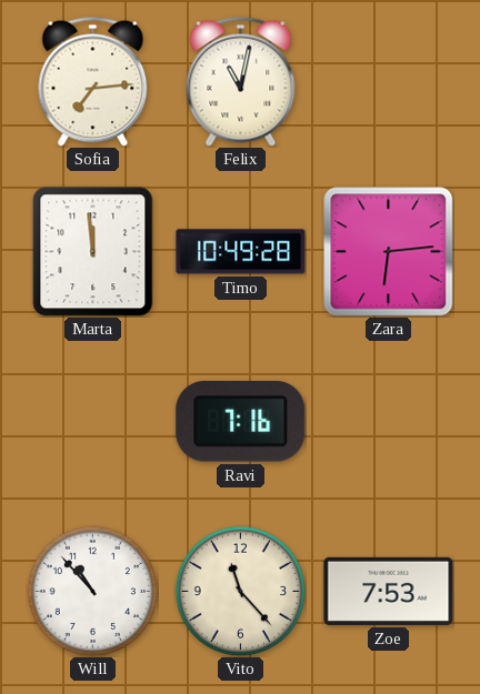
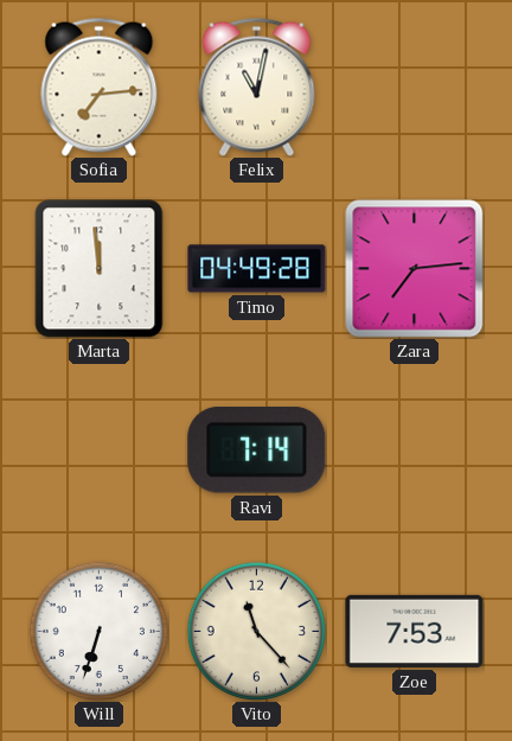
Timo: 10:49 -> 04:49 (257, 269)
Zara: 6:14 -> 7:14 (414, 268)
Ravi: 7:16 -> 7:14 (257, 451)
Will: 10:53 -> 6:33 (98, 631)
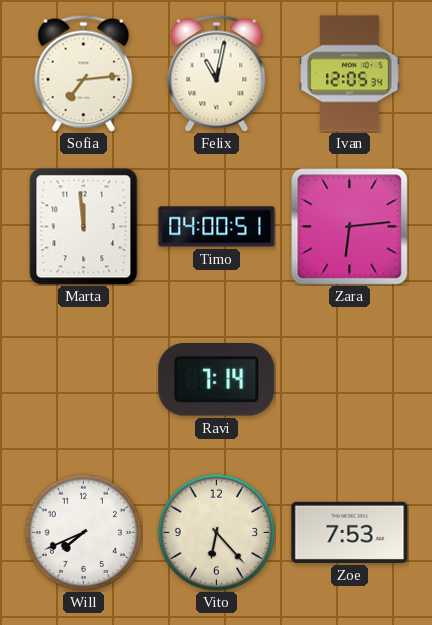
Ivan: none -> 12:05 (350, 74)
Timo: 04:49 -> 04:00 (217, 227)
Zara: 7:14 -> 6:14 (349, 226)
Will: 6:33 -> 7:41 (83, 532)
Vito: 11:23 -> 6:23 (216, 532)
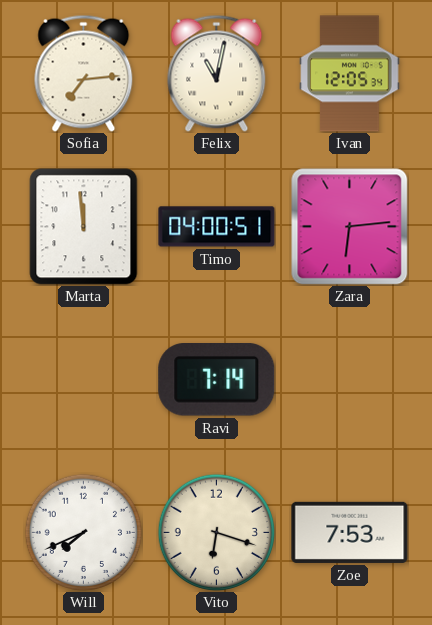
Vito: 6:23 -> 6:18 (216, 532)
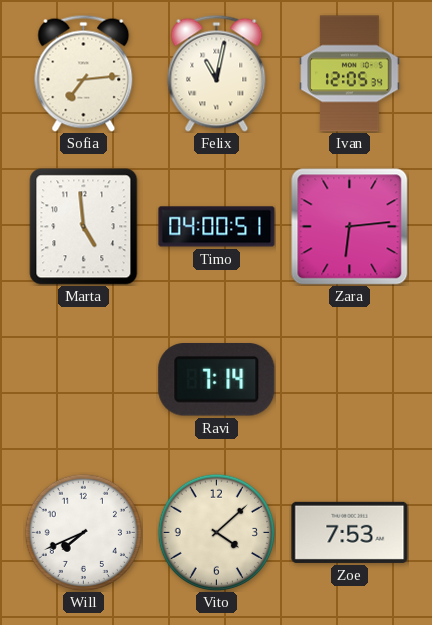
Marta: 11:59 -> 4:59 (84, 227)
Vito: 6:18 -> 4:08 (216, 532)
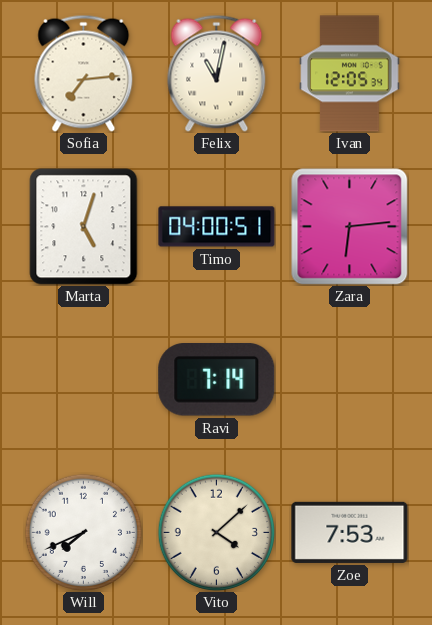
Marta: 4:59 -> 5:03 (84, 227)
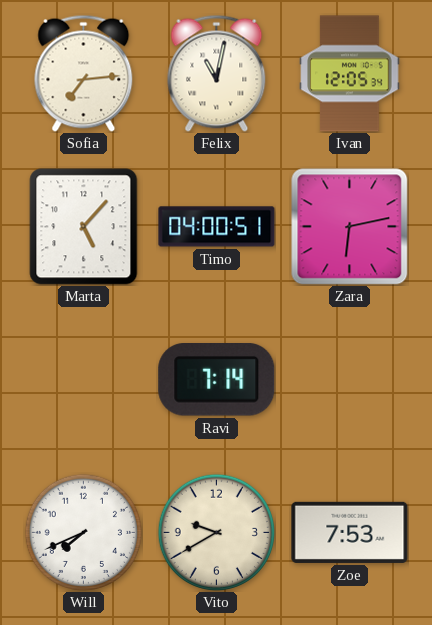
Marta: 5:03 -> 5:07 (84, 227)
Zara: 6:14 -> 6:13 (349, 226)
Vito: 4:08 -> 9:40 (216, 532)
